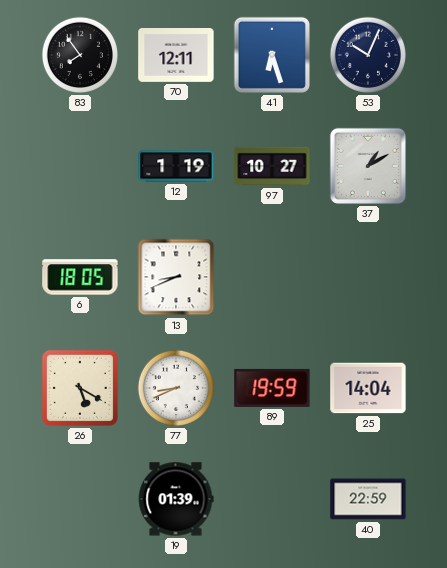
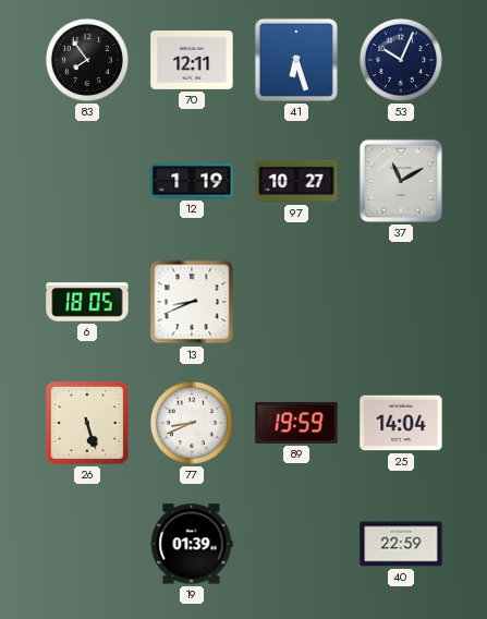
37: 1:10 -> 11:10 (401, 181)
26: 5:20 -> 5:27 (87, 423)
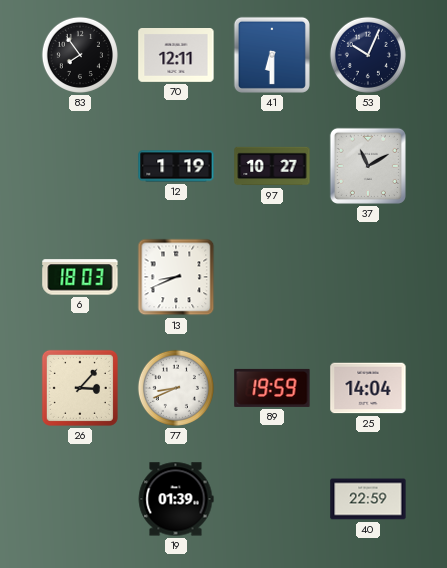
41: 6:27 -> 6:30 (272, 55)
6: 18:05 -> 18:03 (80, 277)
26: 5:27 -> 3:07 (80, 388)
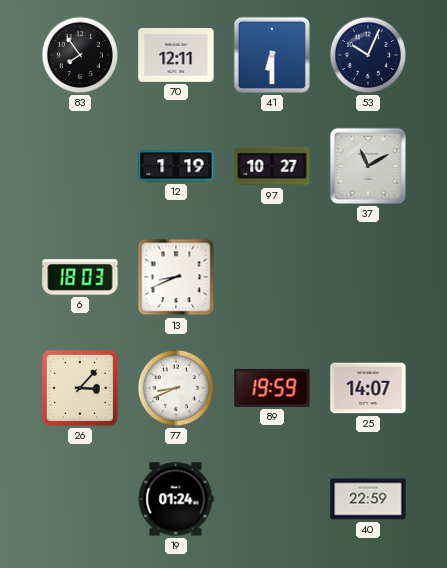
25: 14:04 -> 14:07 (368, 388)
19: 01:39 -> 01:24 (176, 499)
